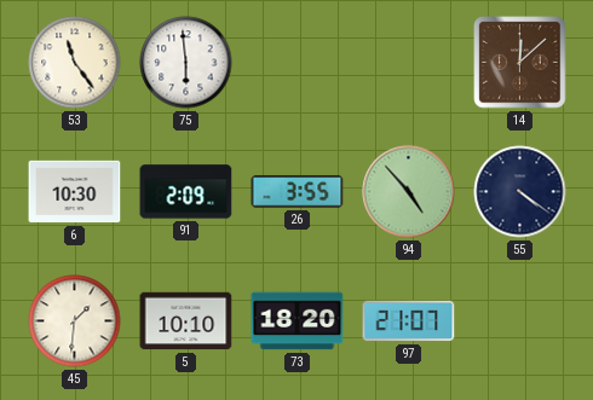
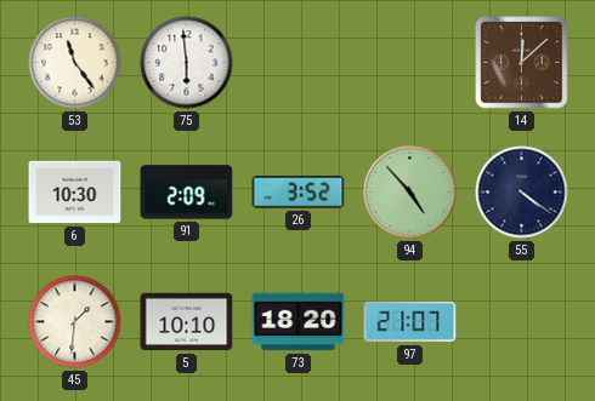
26: 3:55 -> 3:52 (299, 193)
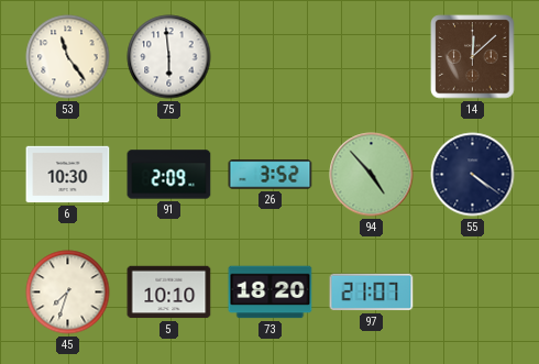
45: 1:31 -> 7:33 (68, 293)
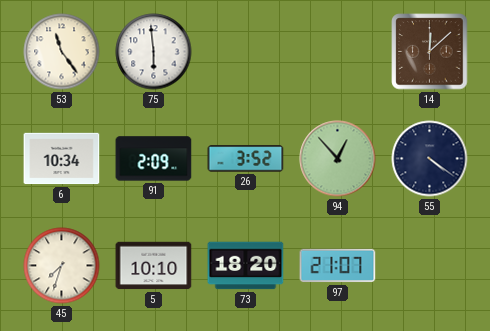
6: 10:30 -> 10:34 (62, 159)
94: 4:53 -> 12:53 (338, 159)
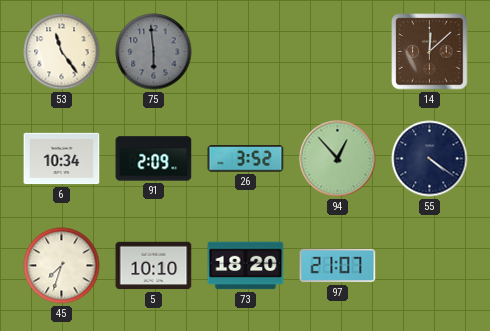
75 dial: white -> grey (154, 52)
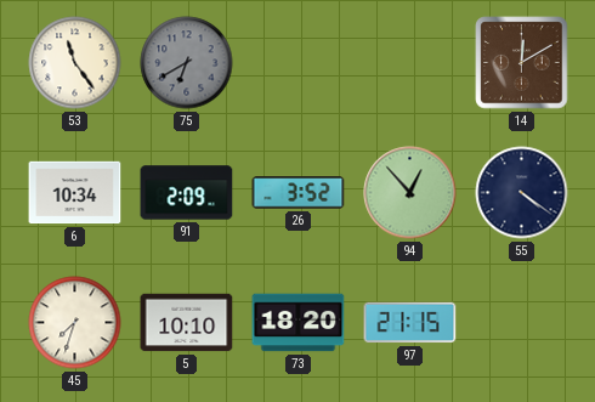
75: 5:59 -> 6:40 (187, 63)
14: 12:08 -> 12:10 (522, 63)
97: 21:07 -> 21:15 (410, 323)
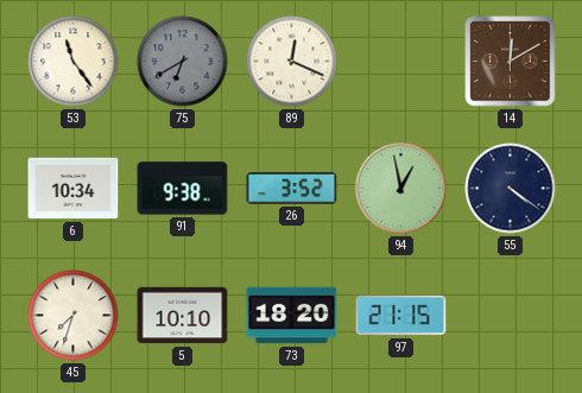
89: none -> 12:19 (292, 62)
91: 2:09 -> 9:38 (183, 189)
94: 12:53 -> 12:58 (401, 189)
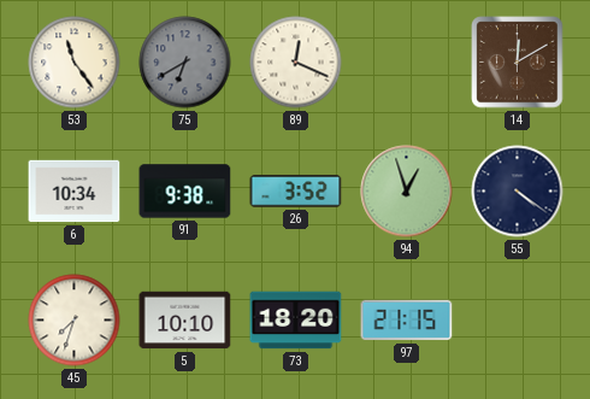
94: 12:58 -> 12:57 (407, 192)
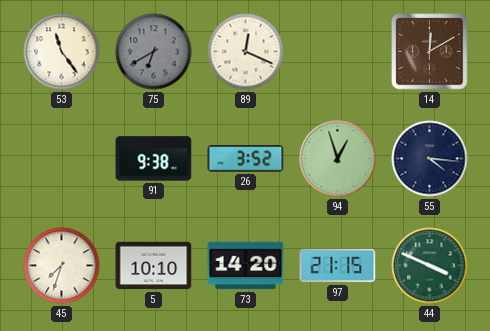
6: 10:34 -> none (75, 192)
55: 4:21 -> 4:16 (430, 159)
73: 18:20 -> 14:20 (246, 266)
44: none -> 3:49 (430, 266)
